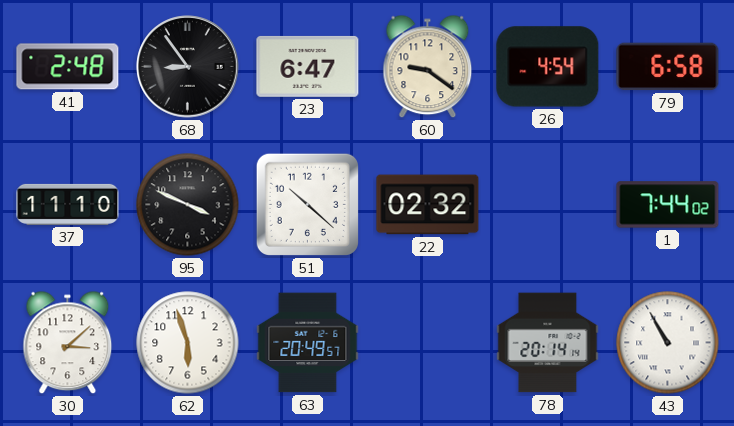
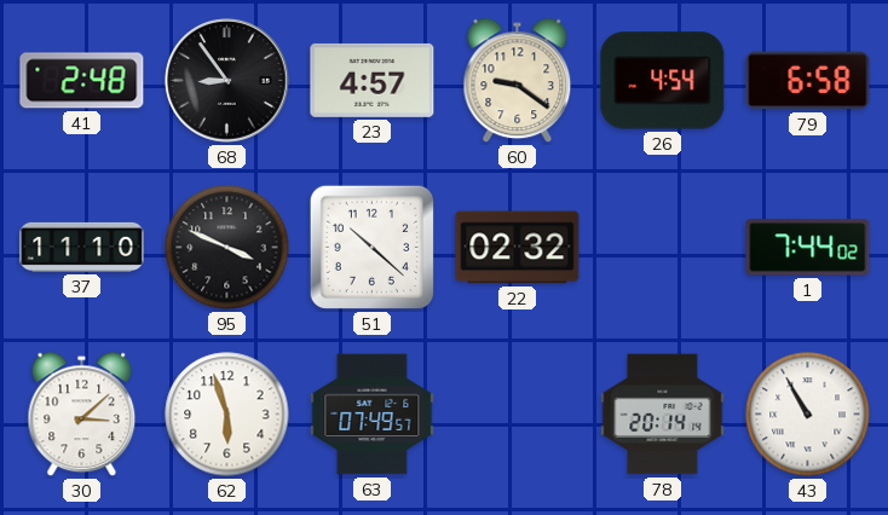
23: 6:47 -> 4:57 (373, 80)
63: 20:49 -> 07:49 (373, 415)
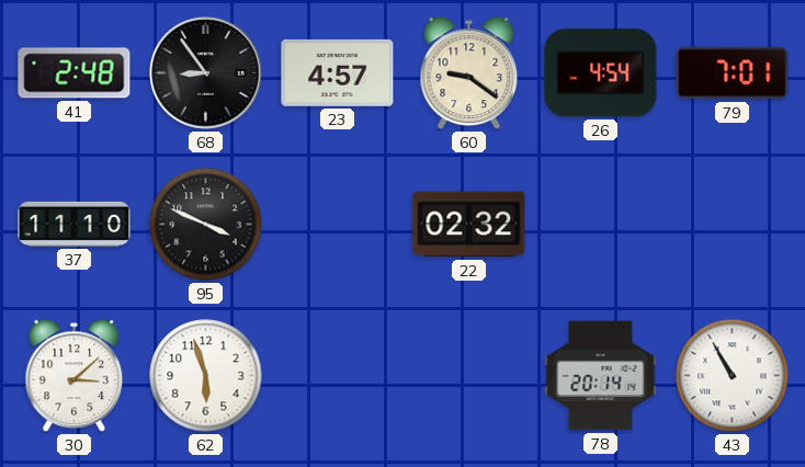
79: 6:58 -> 7:01 (733, 73)
51: 10:22 -> none (371, 247)
1: 7:44 -> none (808, 248)
63: 07:49 -> none (373, 415)
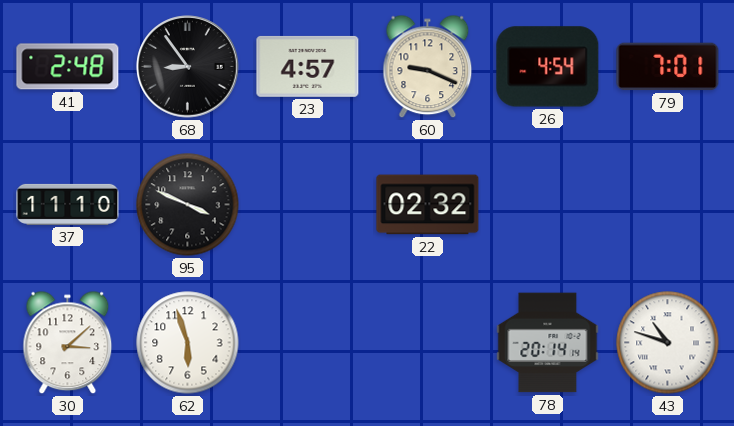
60: 9:21 -> 9:19 (428, 67)
43: 10:55 -> 10:48 (668, 343)
